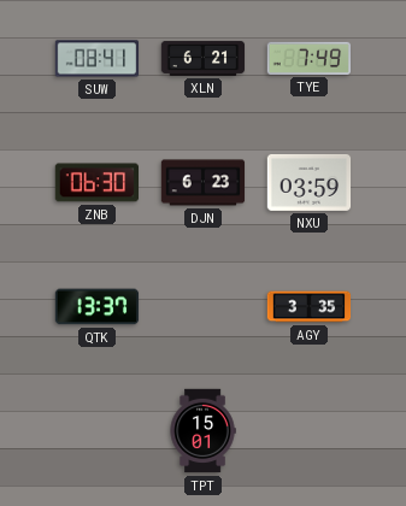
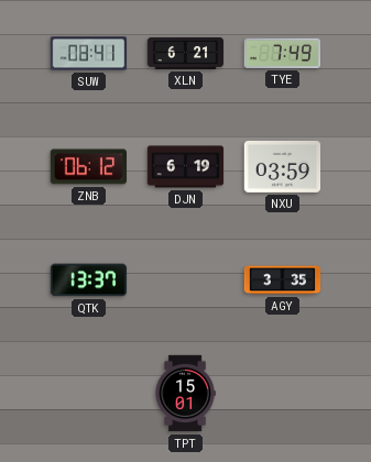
ZNB: 06:30 -> 06:12 (88, 167)
DJN: 6:23 -> 6:19 (186, 167)
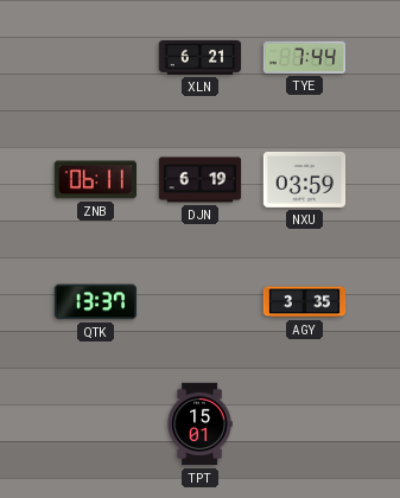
SUW: 08:41 -> none (89, 54)
TYE: 7:49 -> 7:44 (304, 57)
ZNB: 06:12 -> 06:11 (95, 180)
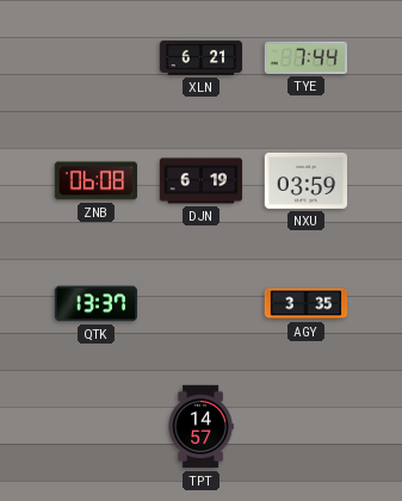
ZNB: 06:11 -> 06:08 (95, 181)
TPT: 15:01 -> 14:57 (200, 427)
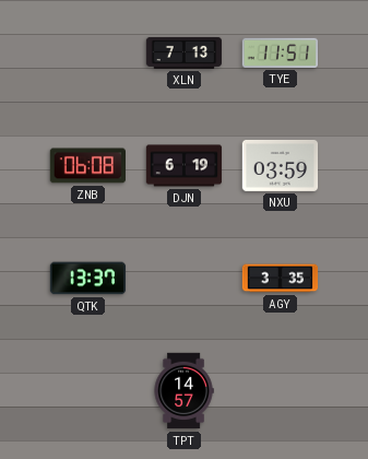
XLN: 6:21 -> 7:13 (185, 52)
TYE: 7:44 -> 11:51 (280, 52)
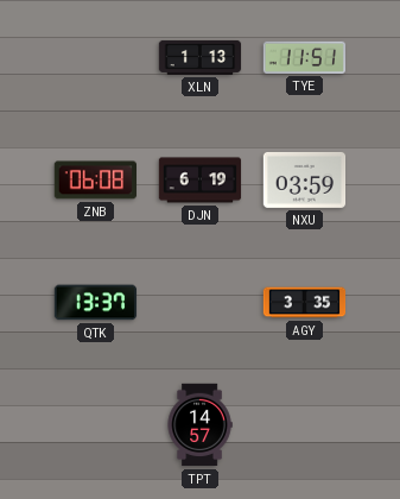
XLN: 7:13 -> 1:13 (201, 57)
